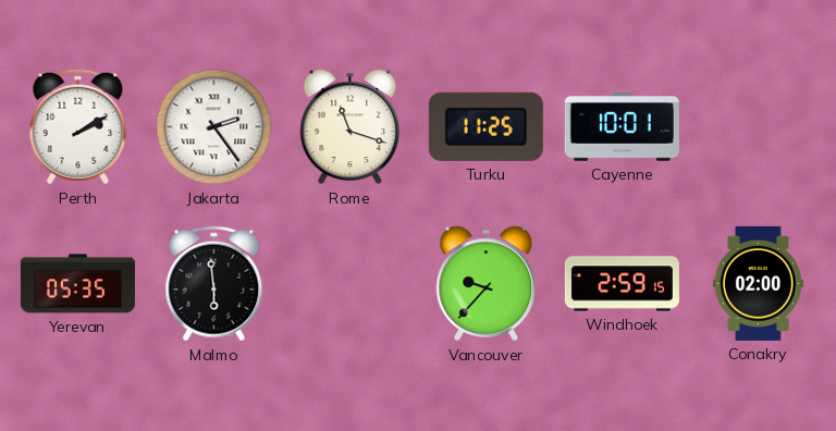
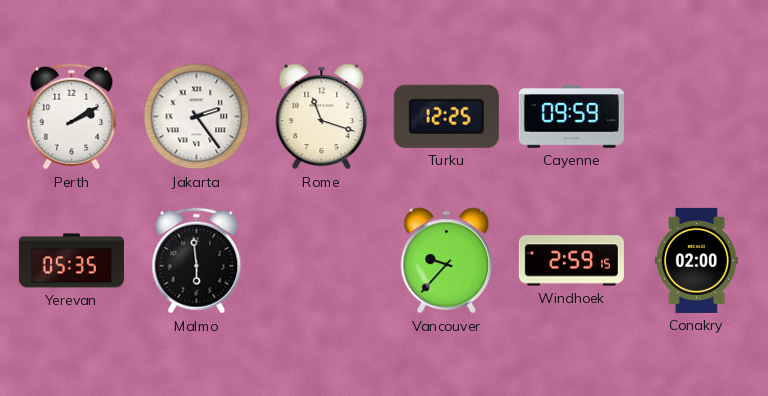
Turku: 11:25 -> 12:25 (446, 116)
Cayenne: 10:01 -> 09:59 (571, 117)
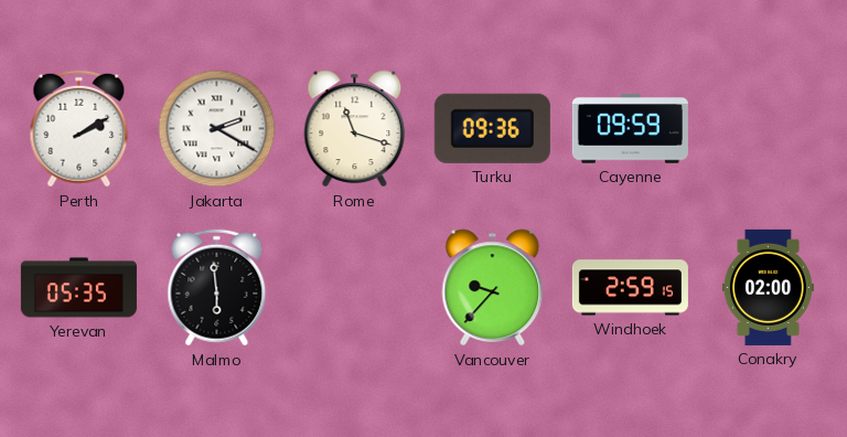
Jakarta: 2:24 -> 2:20 (217, 129)
Turku: 12:25 -> 09:36 (492, 128)
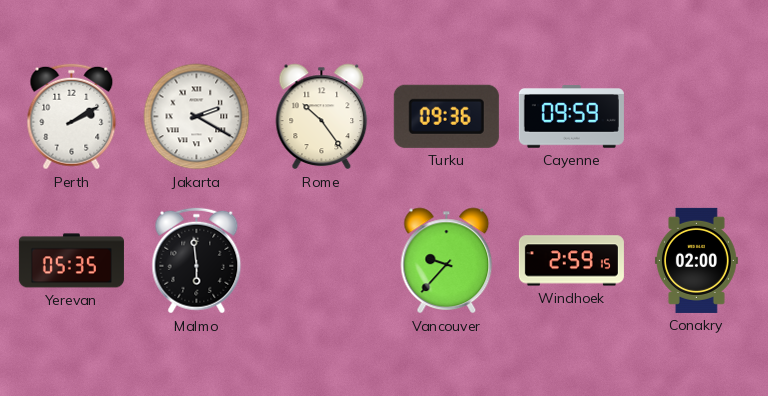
Rome: 11:18 -> 10:24 (322, 117)
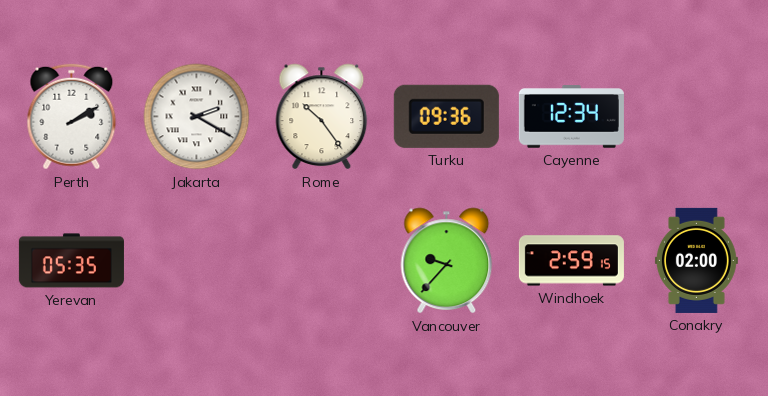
Cayenne: 09:59 -> 12:34 (571, 117)
Malmo: 5:59 -> none (197, 261)
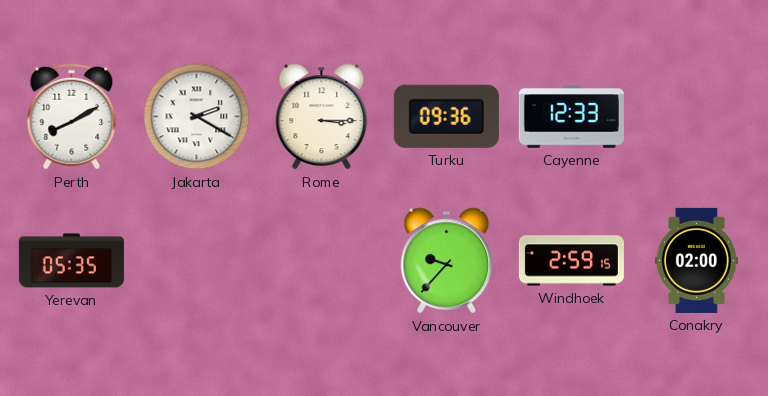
Perth: 2:10 -> 8:10 (72, 117)
Rome: 10:24 -> 3:15 (322, 117)
Cayenne: 12:34 -> 12:33 (571, 117)
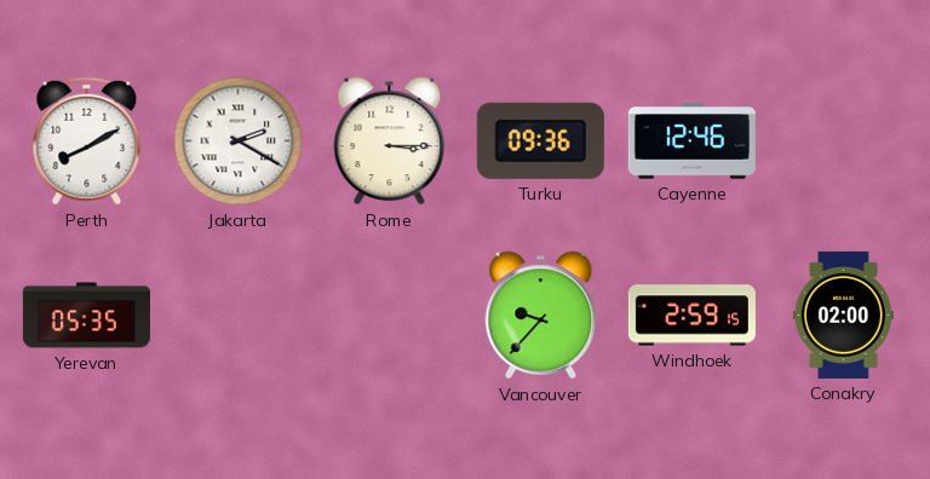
Cayenne: 12:33 -> 12:46 (691, 142)
